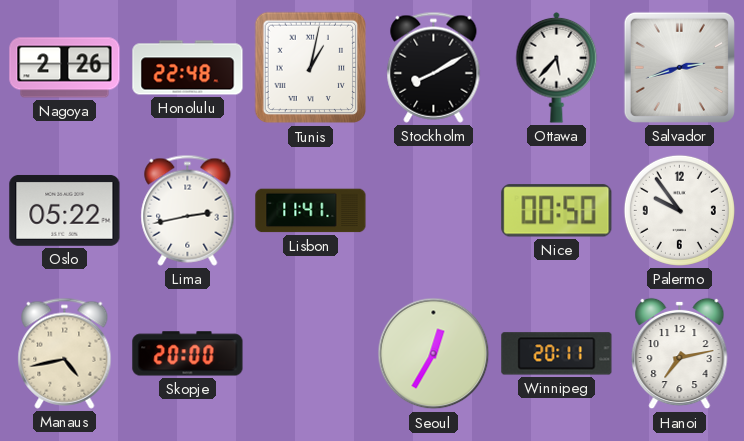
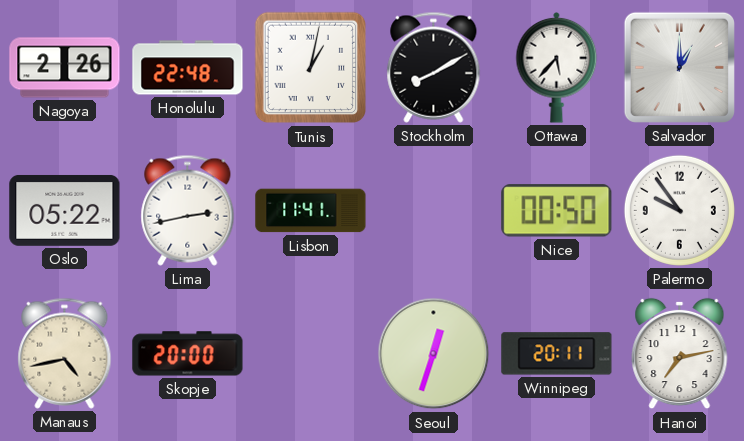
Salvador: 2:42 -> 1:00 (679, 67)
Seoul: 12:35 -> 12:33 (434, 354)
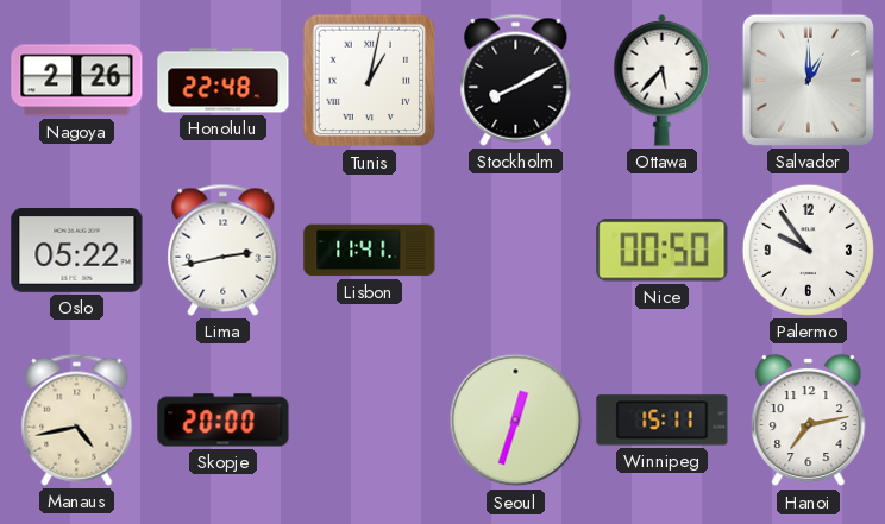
Winnipeg: 20:11 -> 15:11 (663, 421)
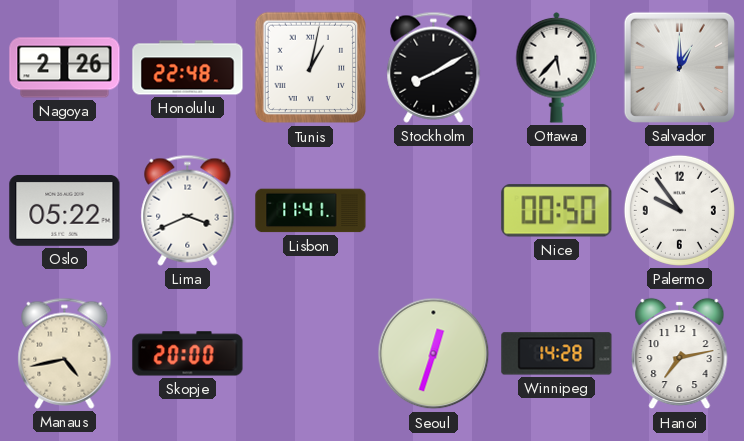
Lima: 2:43 -> 3:41 (188, 210)
Winnipeg: 15:11 -> 14:28 (557, 354)
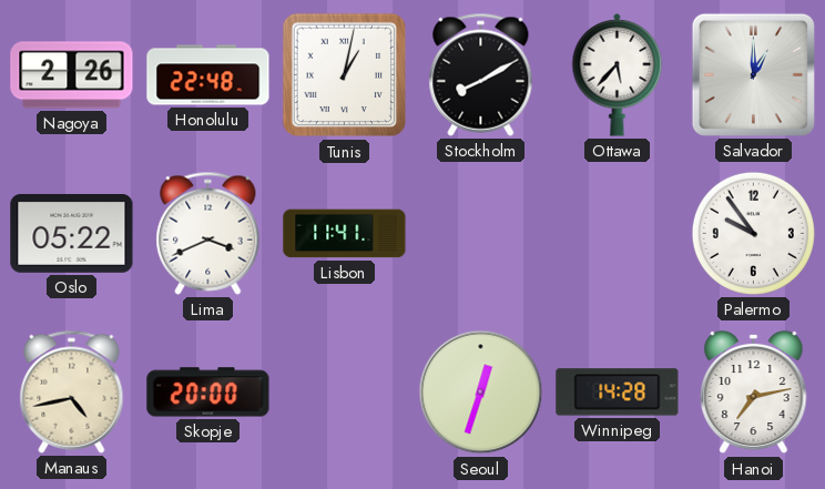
Nice: 00:50 -> none (557, 211)
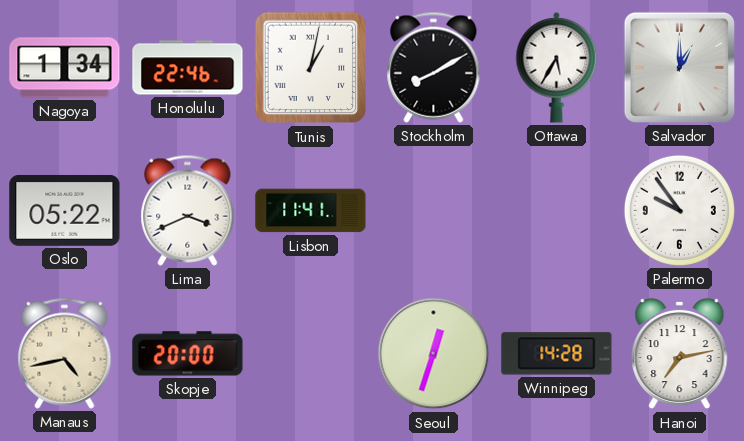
Nagoya: 2:26 -> 1:34 (65, 68)
Honolulu: 22:48 -> 22:46 (188, 68)
Ottawa: 5:37 -> 5:35 (557, 67)
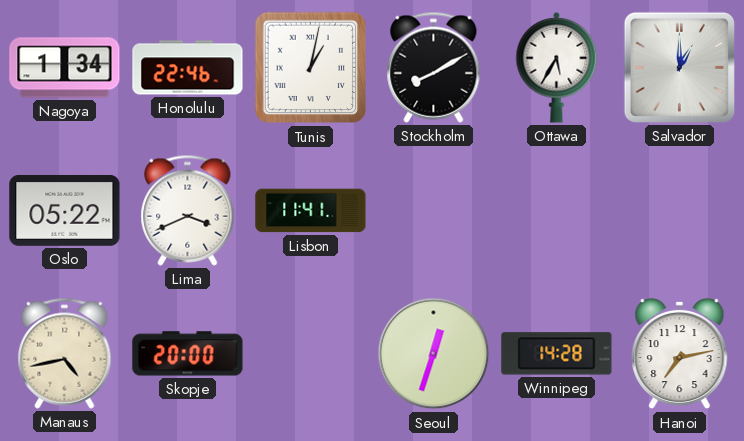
Palermo: 9:54 -> none (679, 210)
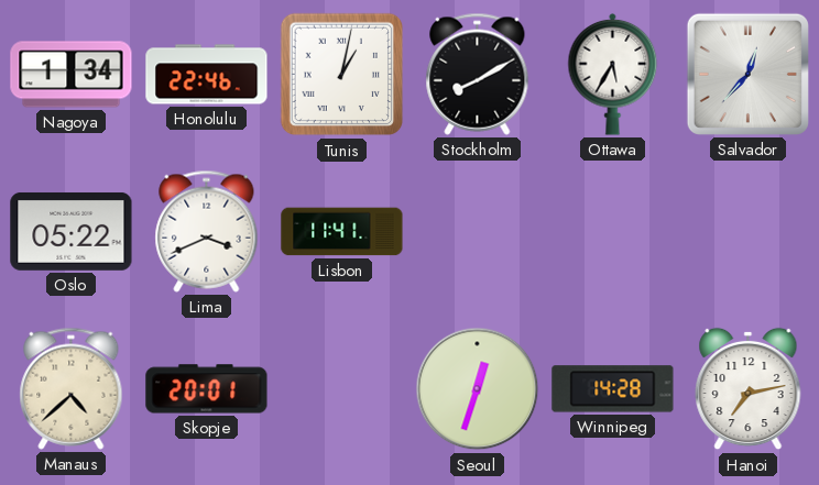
Salvador: 1:00 -> 12:37 (747, 74)
Manaus: 4:43 -> 4:38 (72, 388)
Skopje: 20:00 -> 20:01 (207, 389)
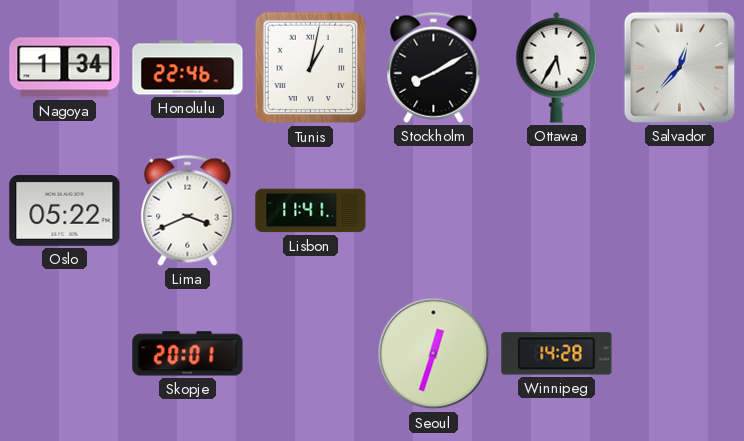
Manaus: 4:38 -> none (72, 388)
Hanoi: 7:13 -> none (749, 389)
